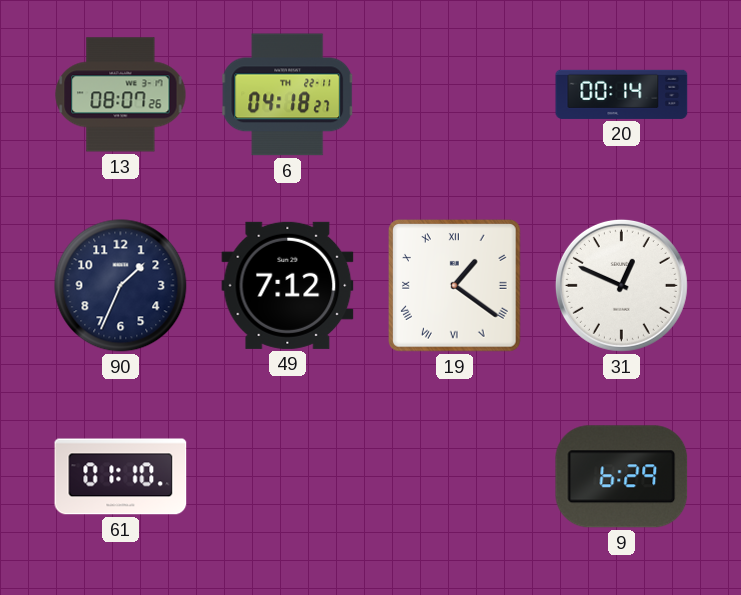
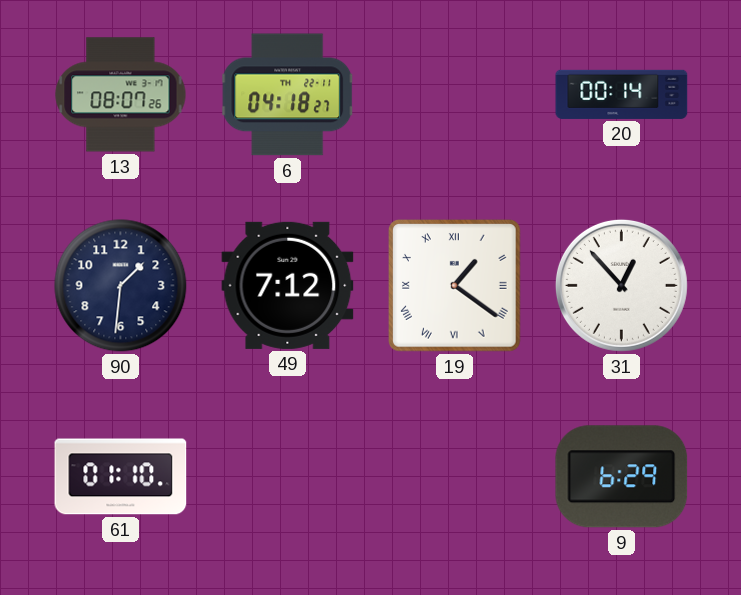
90: 1:34 -> 1:31 (121, 286)
31: 12:49 -> 12:53 (621, 285)
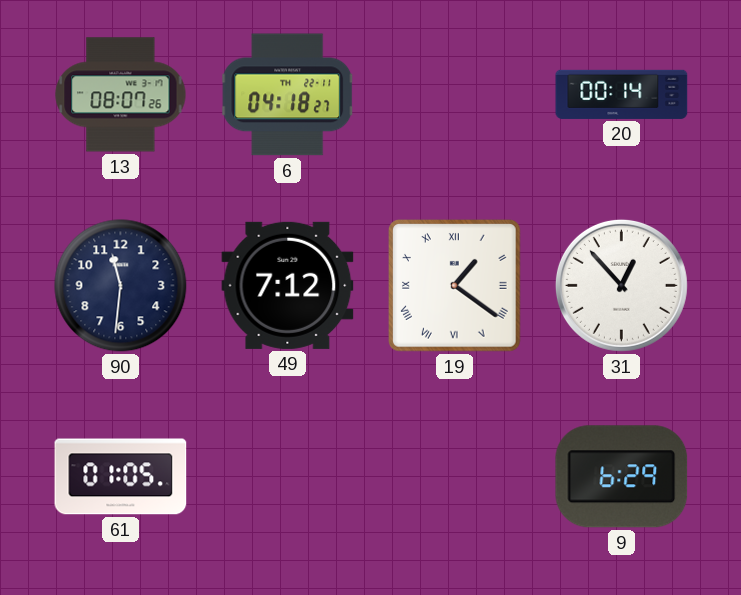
90: 1:31 -> 11:31 (121, 286)
61: 01:10 -> 01:05 (121, 477)
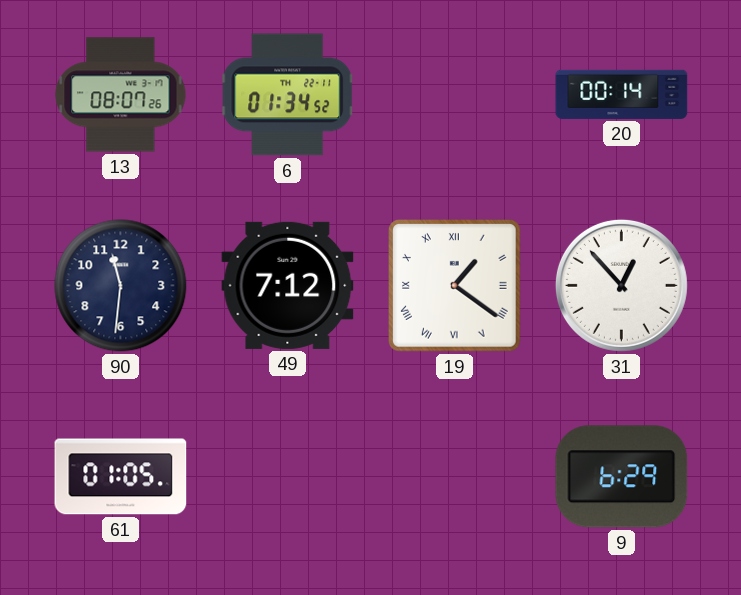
6: 04:18 -> 01:34 (288, 95)
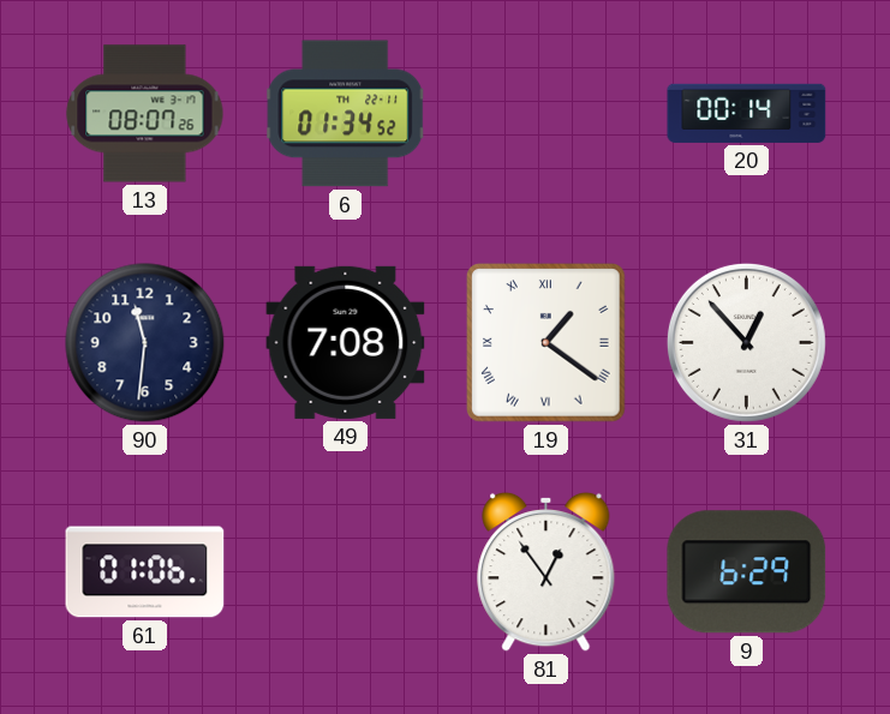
49: 7:12 -> 7:08 (346, 342)
61: 01:05 -> 01:06 (145, 572)
81: none -> 12:54 (546, 571)
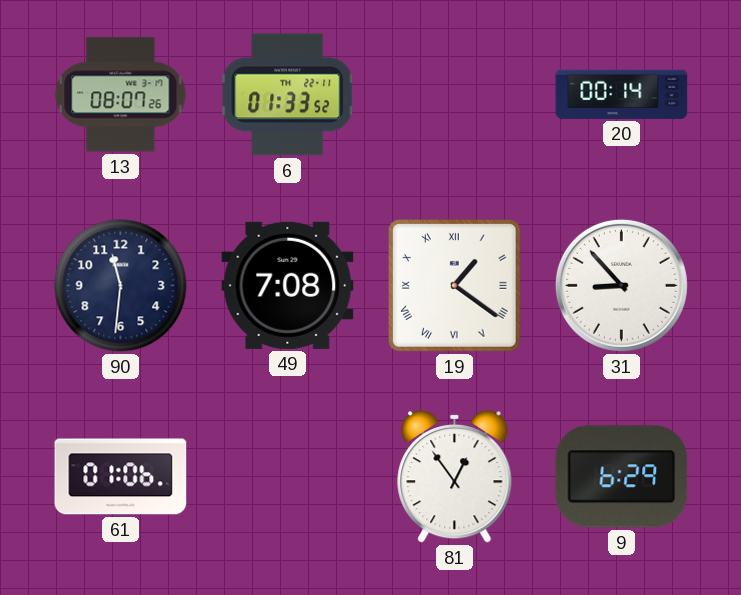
6: 01:34 -> 01:33 (288, 95)
31: 12:53 -> 8:53 (621, 285)
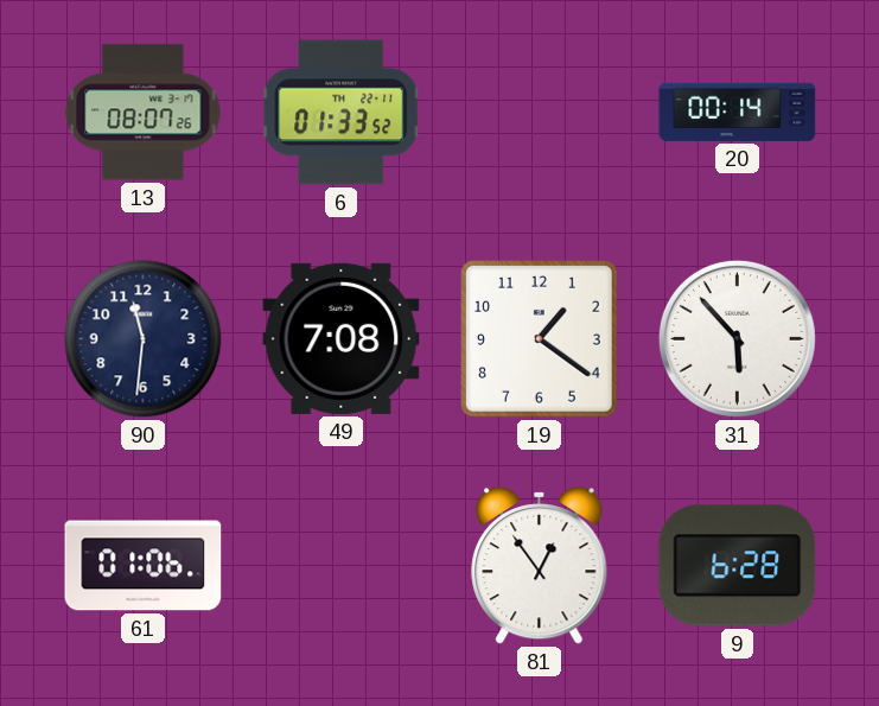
19 numerals: Roman -> Arabic (540, 339)
31: 8:53 -> 5:53 (737, 338)
9: 6:29 -> 6:28 (738, 566)
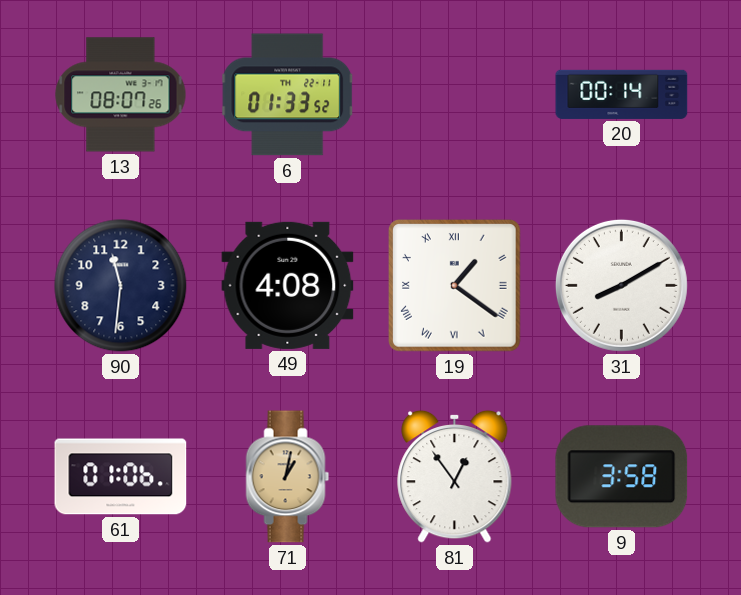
49: 7:08 -> 4:08 (288, 285)
19 numerals: Arabic -> Roman (455, 286)
31: 5:53 -> 8:10 (621, 285)
71: none -> 1:02 (288, 477)
9: 6:28 -> 3:58 (622, 477)
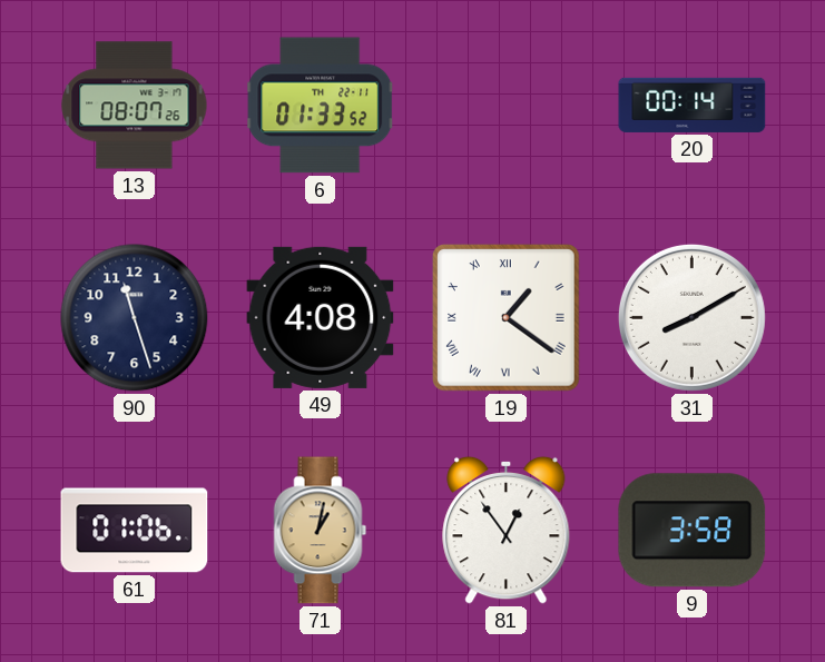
90: 11:31 -> 11:27 (135, 318)
